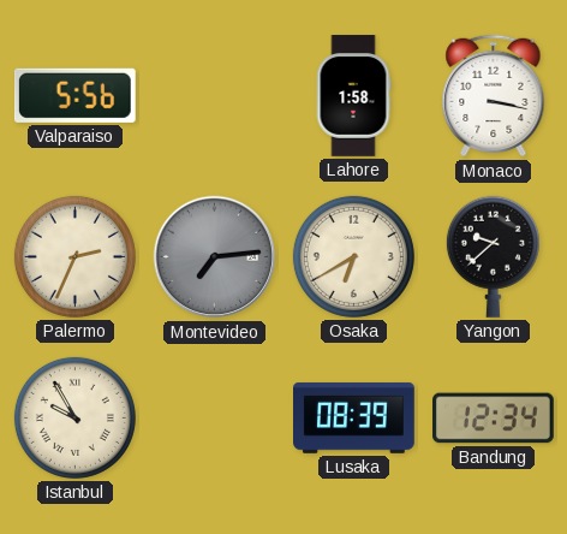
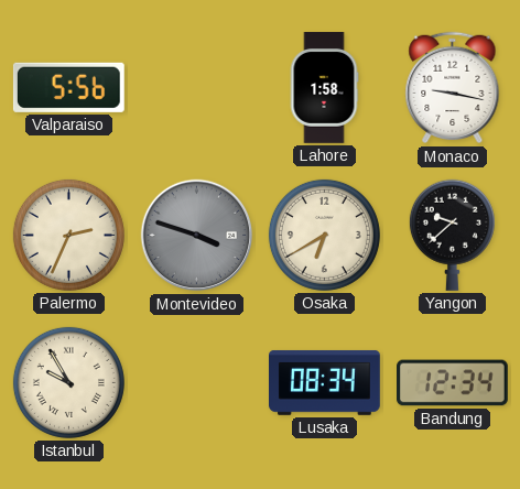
Monaco: 3:17 -> 9:17 (453, 88)
Montevideo: 7:14 -> 3:48 (197, 236)
Lusaka: 08:39 -> 08:34 (325, 382)
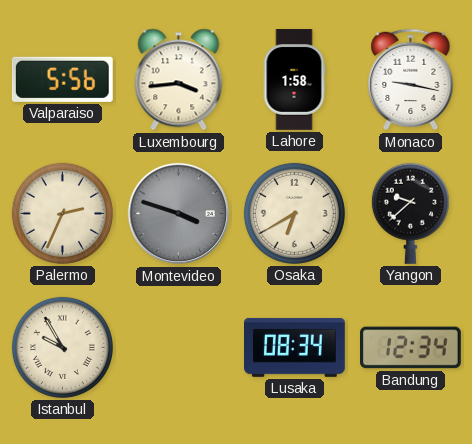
Luxembourg: none -> 3:44 (179, 80)
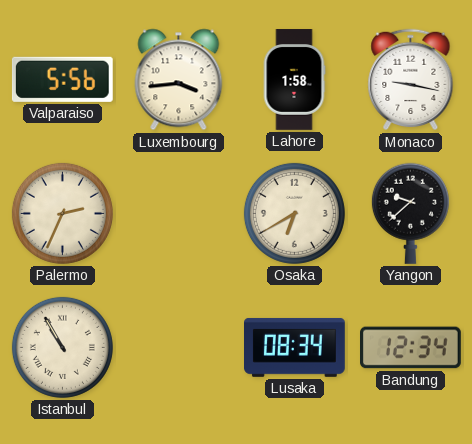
Montevideo: 3:48 -> none (179, 214)
Istanbul: 9:55 -> 10:55 (62, 347)
